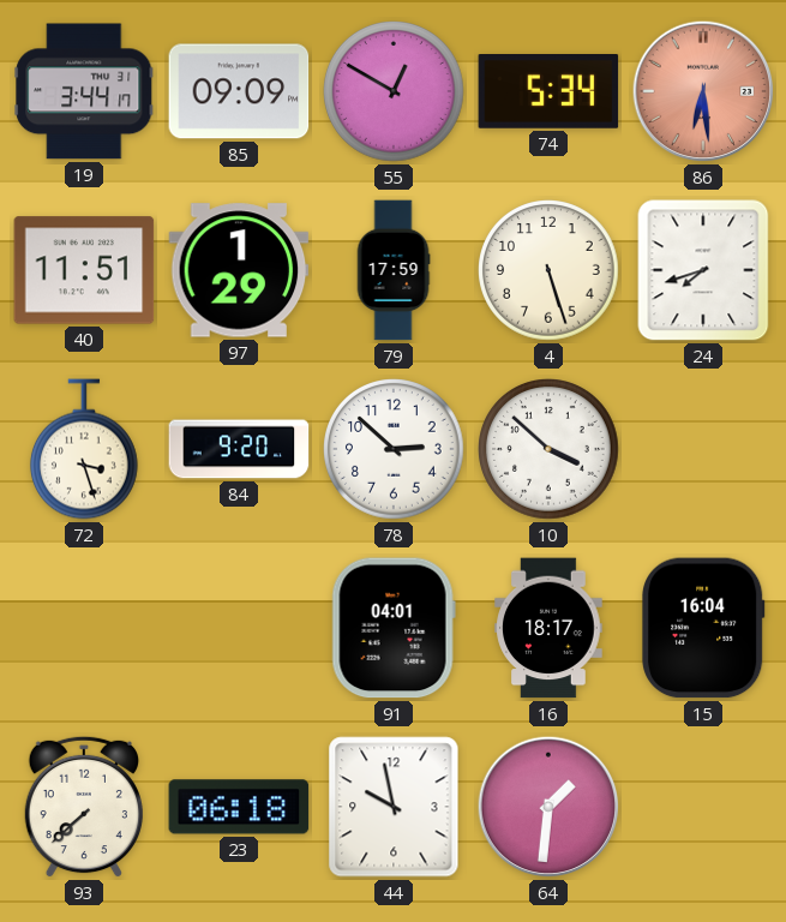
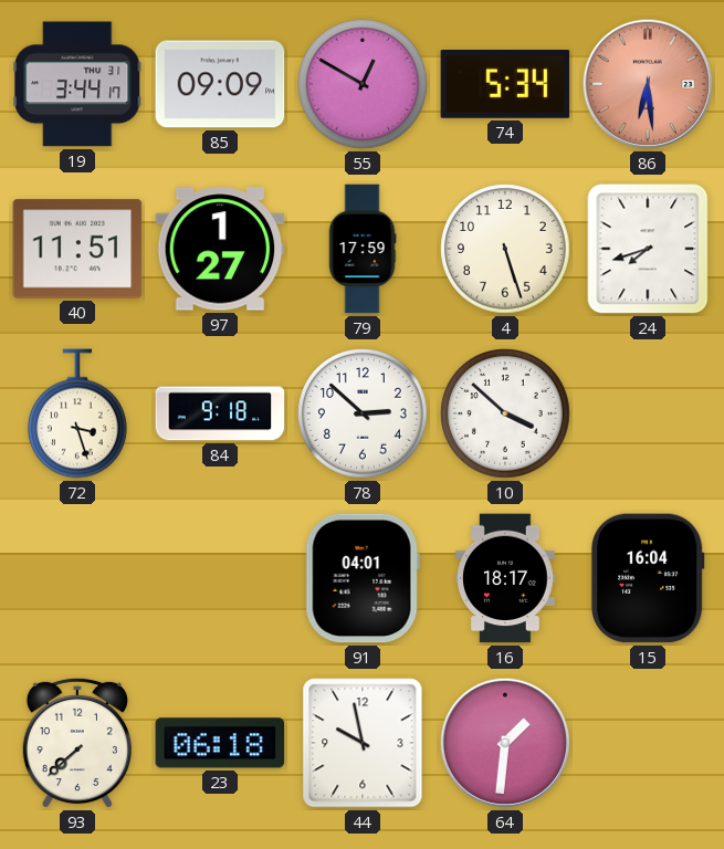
97: 1:29 -> 1:27 (220, 249)
84: 9:20 -> 9:18 (220, 413)
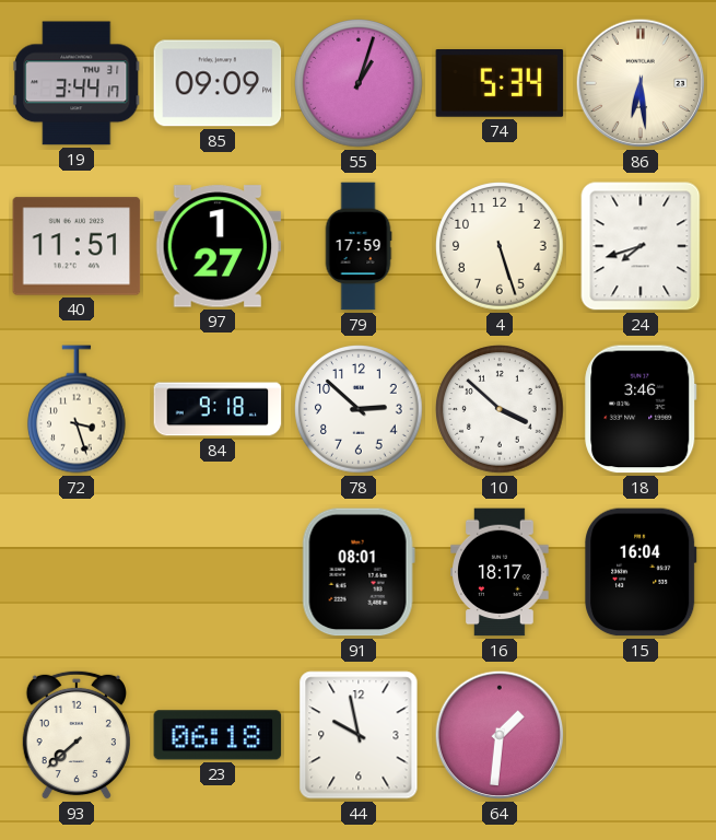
55: 12:50 -> 1:03 (360, 84)
86 dial: salmon -> cream (641, 83)
18: none -> 3:46 (641, 409)
91: 04:01 -> 08:01 (359, 572)
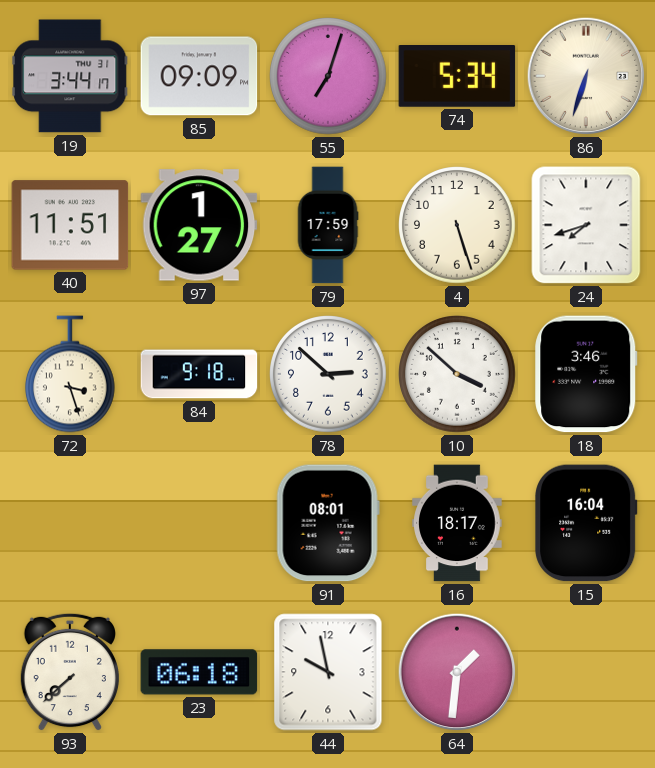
55: 1:03 -> 7:03 (329, 77)
86: 6:29 -> 6:33 (586, 76)
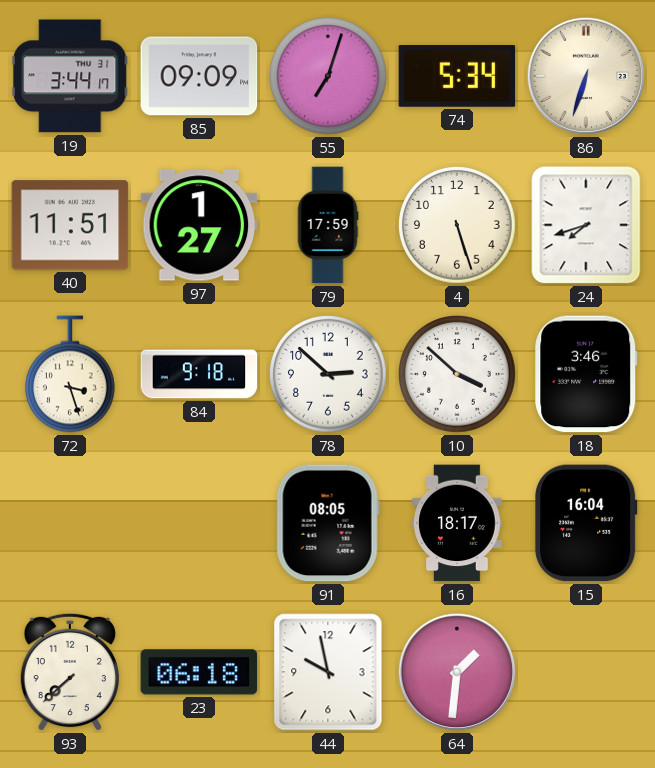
91: 08:01 -> 08:05 (328, 523)
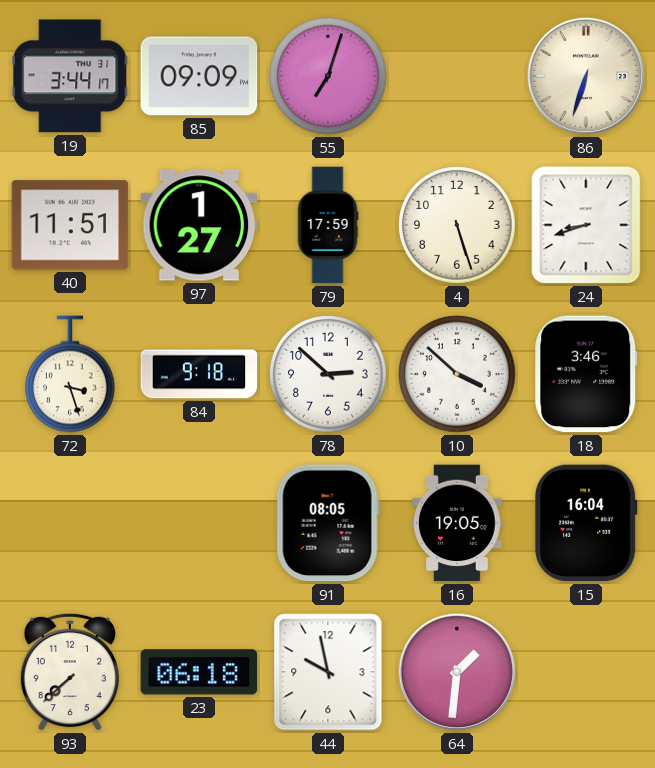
74: 5:34 -> none (457, 77)
24: 7:42 -> 8:42 (586, 225)
16: 18:17 -> 19:05 (457, 523)
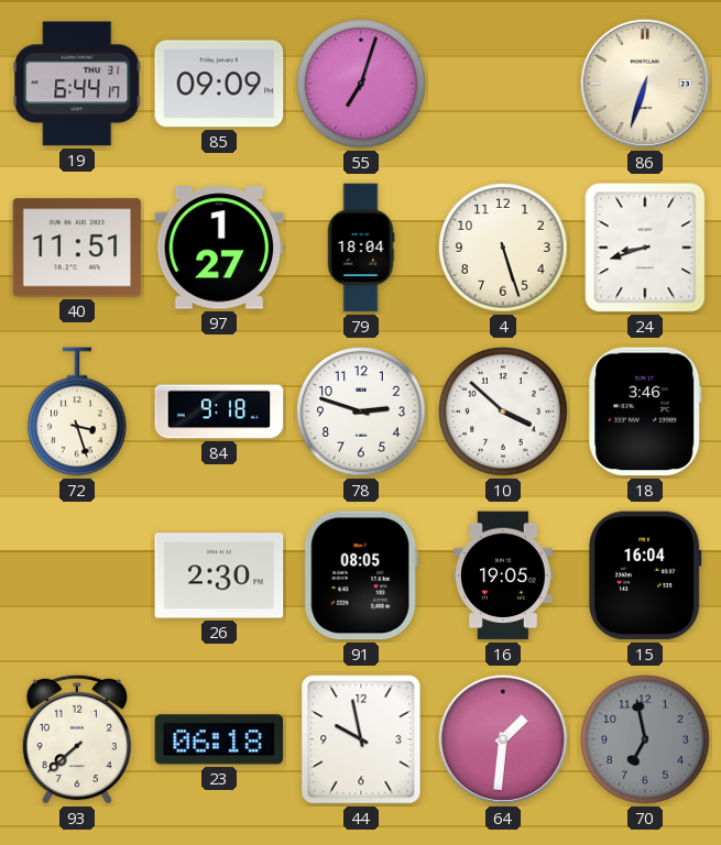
19: 3:44 -> 6:44 (77, 84)
79: 17:59 -> 18:04 (361, 248)
78: 2:52 -> 2:48 (362, 413)
26: none -> 2:30 (219, 575)
70: none -> 6:58 (646, 740)
